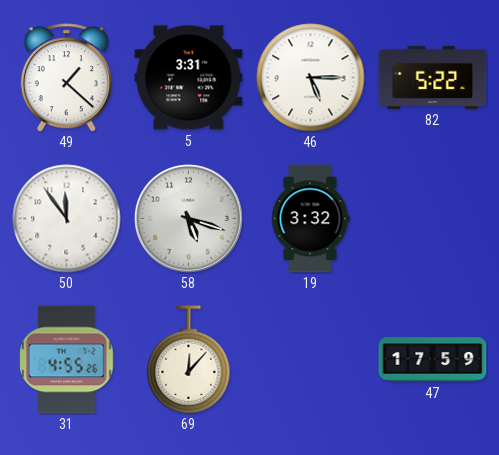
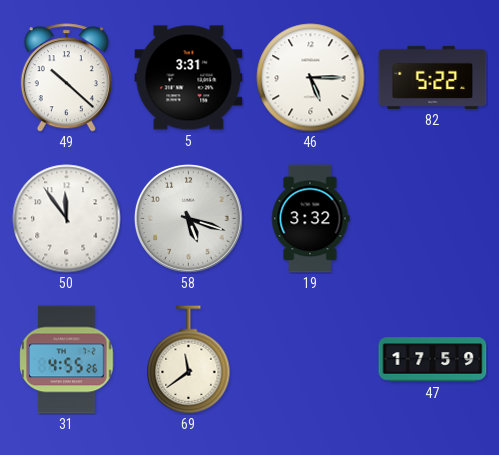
49: 1:22 -> 10:22 (66, 78)
69: 12:07 -> 11:39 (189, 360)
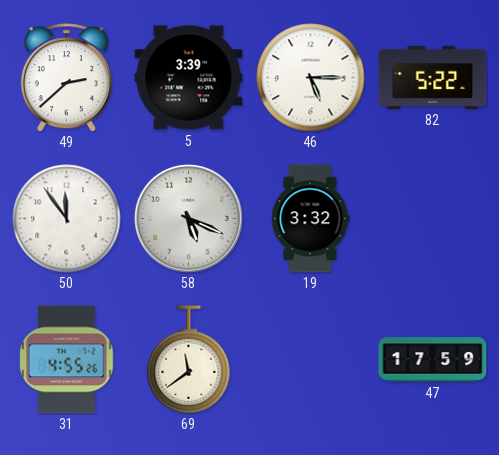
49: 10:22 -> 2:38 (66, 78)
5: 3:31 -> 3:39 (189, 78)
58: 5:18 -> 5:19 (188, 218)
